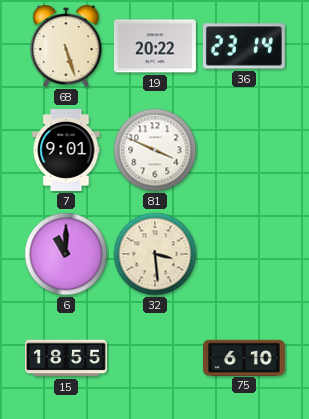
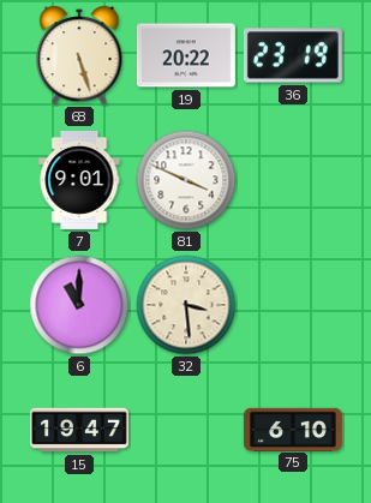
36: 23:14 -> 23:19 (293, 55)
15: 18:55 -> 19:47 (79, 430)
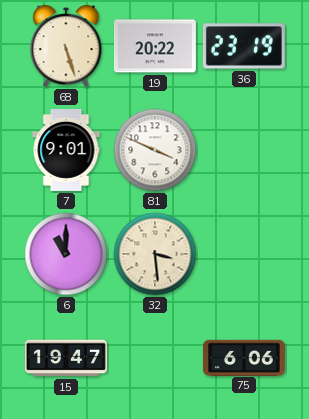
75: 6:10 -> 6:06 (244, 357)
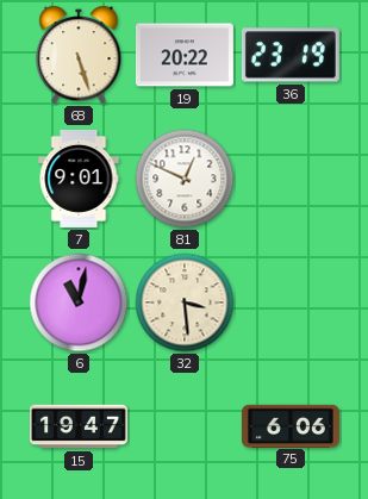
81: 3:49 -> 12:49 (185, 179)
6: 11:00 -> 11:02 (79, 302)
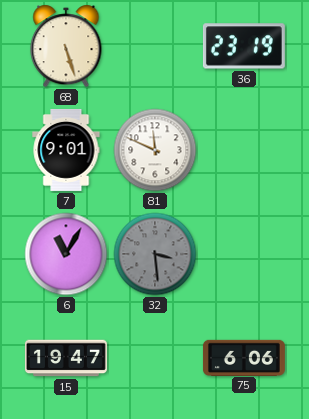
19: 20:22 -> none (185, 55)
81: 12:49 -> 11:49 (155, 150)
6: 11:02 -> 11:05 (66, 254)
32 dial: cream -> grey (155, 254)
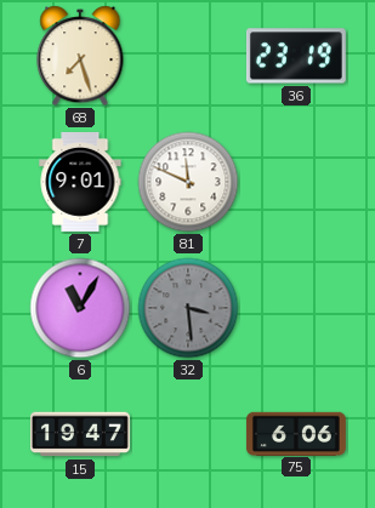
68: 5:27 -> 7:27 (80, 56)
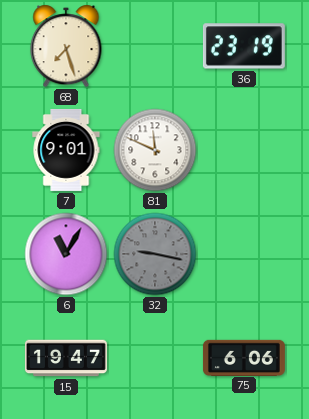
32: 3:29 -> 9:17 (155, 254)
